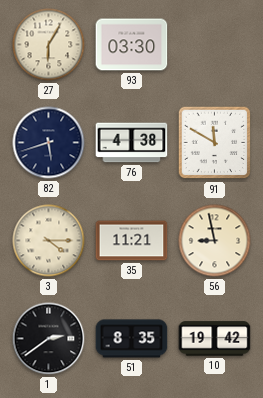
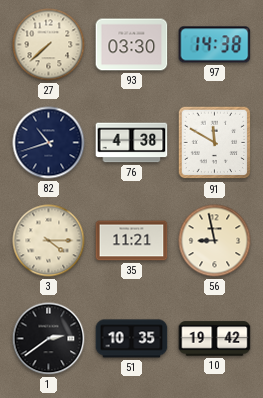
27: 6:05 -> 7:38 (49, 45)
97: none -> 14:38 (215, 45)
82: 5:42 -> 10:42 (49, 143)
51: 8:35 -> 10:35 (132, 339)
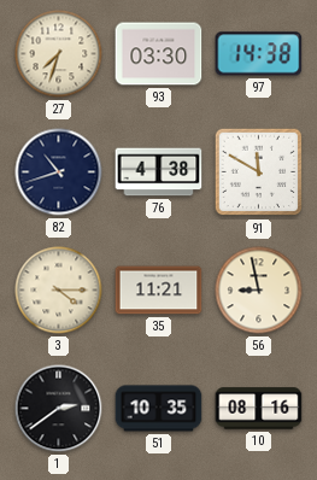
27: 7:38 -> 7:33 (59, 54)
10: 19:42 -> 08:16 (259, 409)
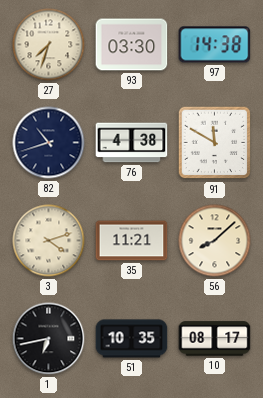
3: 4:15 -> 4:12 (49, 241)
56: 8:58 -> 8:08 (215, 241)
1: 2:39 -> 6:43 (49, 339)
10: 08:16 -> 08:17 (215, 339)
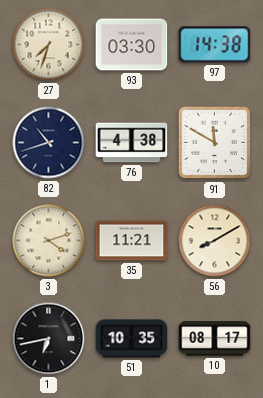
56: 8:08 -> 8:10 (215, 241)
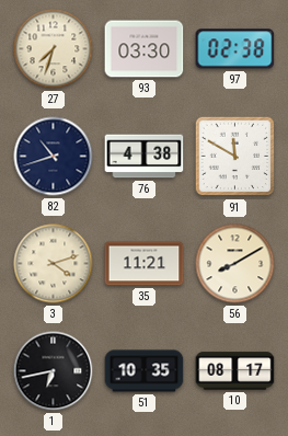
97: 14:38 -> 02:38 (235, 49)
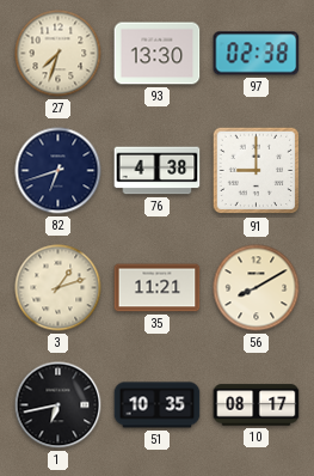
93: 03:30 -> 13:30 (158, 54)
82: 10:42 -> 6:42 (59, 171)
91: 11:50 -> 9:00 (257, 171)
3: 4:12 -> 1:12 (59, 288)
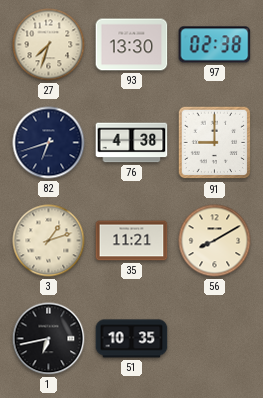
10: 08:17 -> none (257, 405)
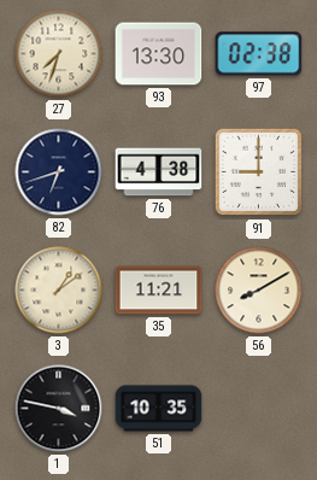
3: 1:12 -> 1:09 (59, 291)
1: 6:43 -> 3:47 (59, 409)
